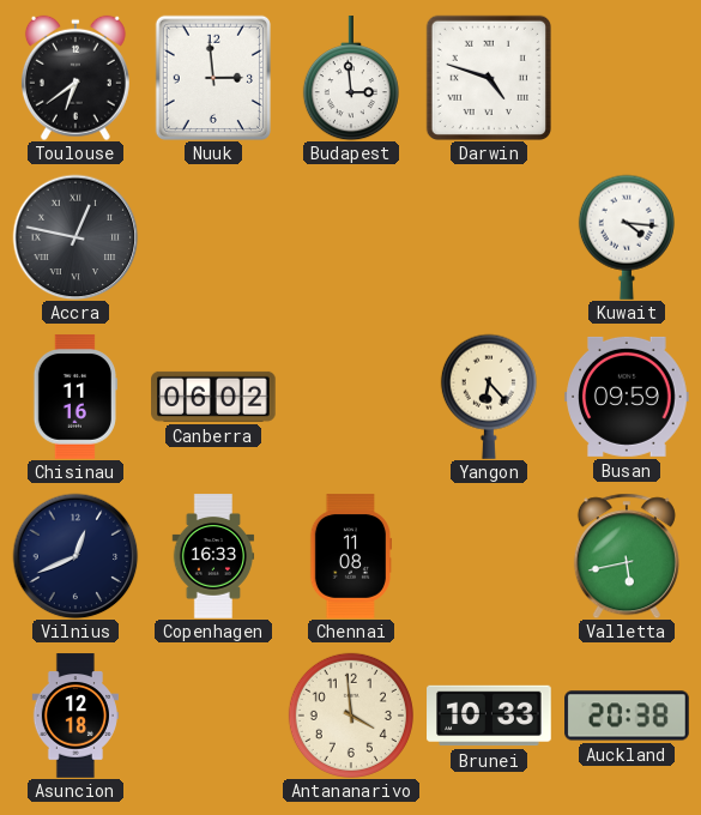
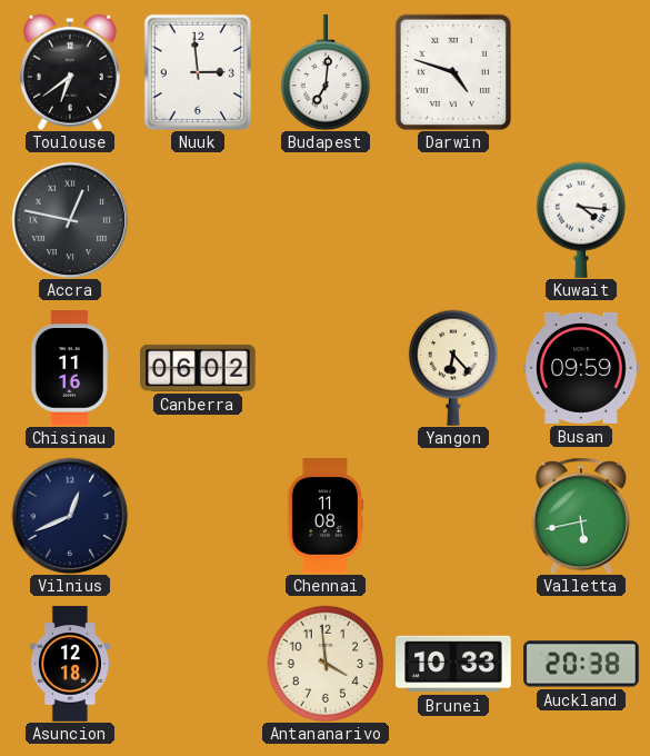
Budapest: 2:59 -> 7:01 (326, 72)
Copenhagen: 16:33 -> none (213, 556)
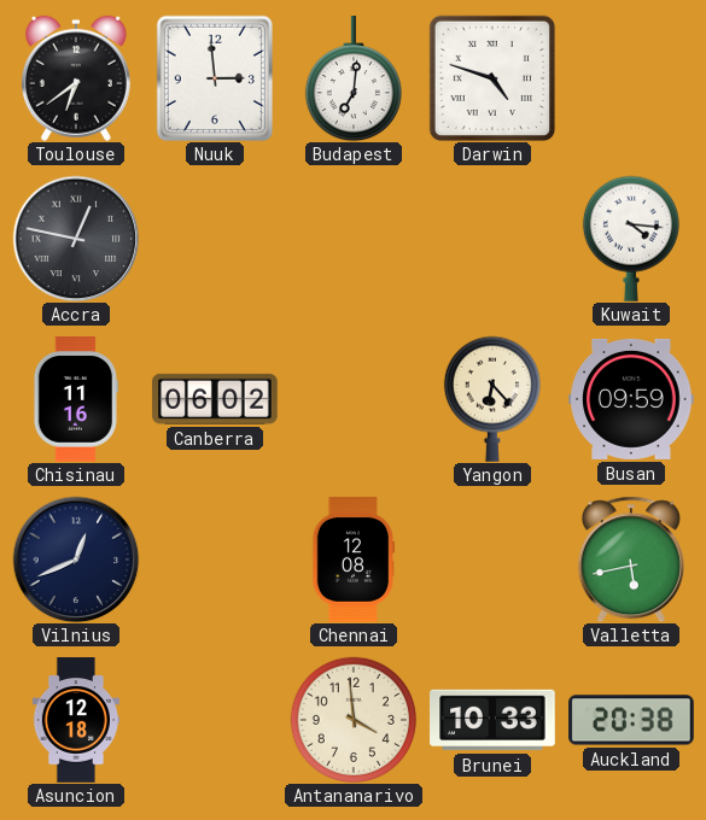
Chennai: 11:08 -> 12:08 (354, 560)
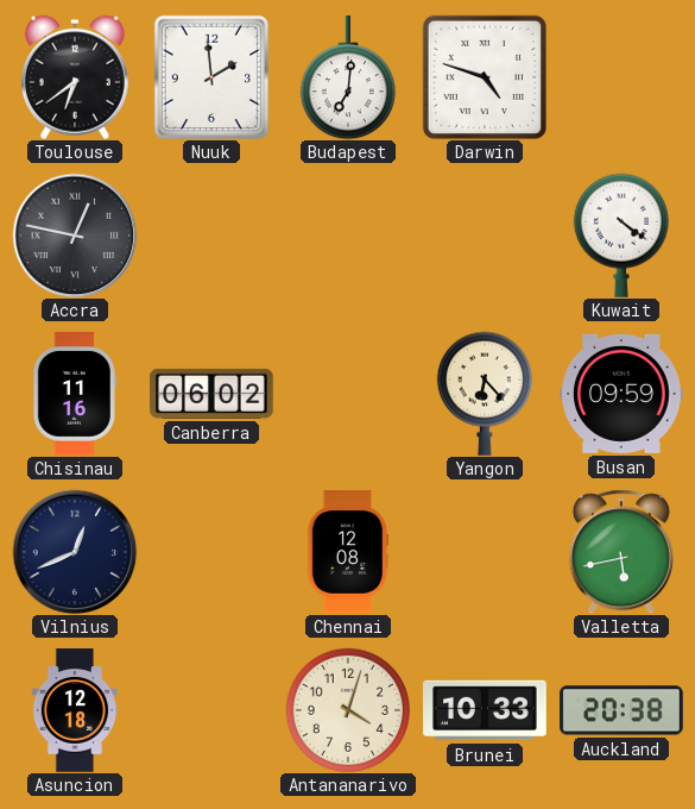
Nuuk: 2:59 -> 1:59 (211, 77)
Kuwait: 4:16 -> 4:21 (621, 236)
Antananarivo: 3:59 -> 4:03 (348, 710)
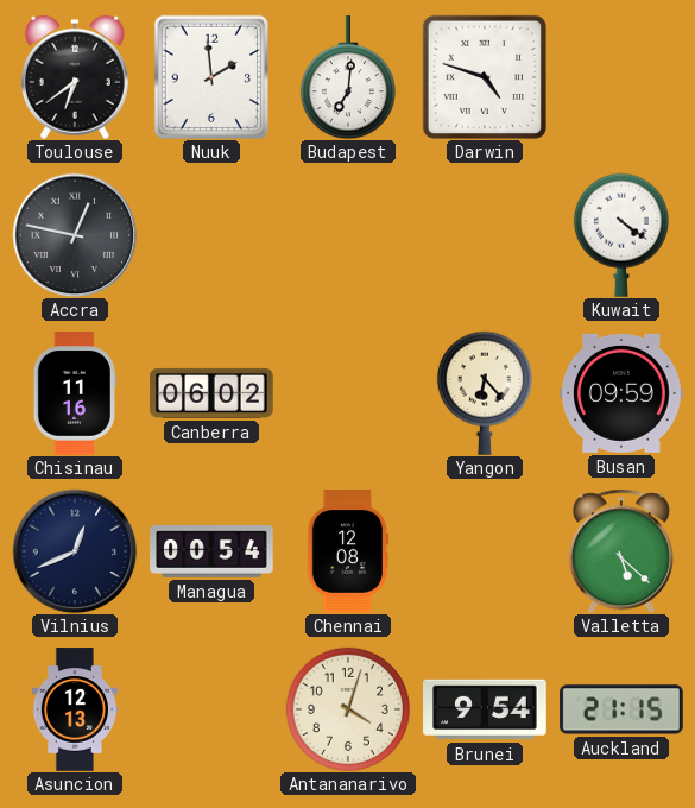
Managua: none -> 00:54 (211, 553)
Valletta: 5:43 -> 5:22 (621, 551)
Asuncion: 12:18 -> 12:13 (74, 709)
Brunei: 10:33 -> 9:54 (485, 709)
Auckland: 20:38 -> 21:15 (621, 709)
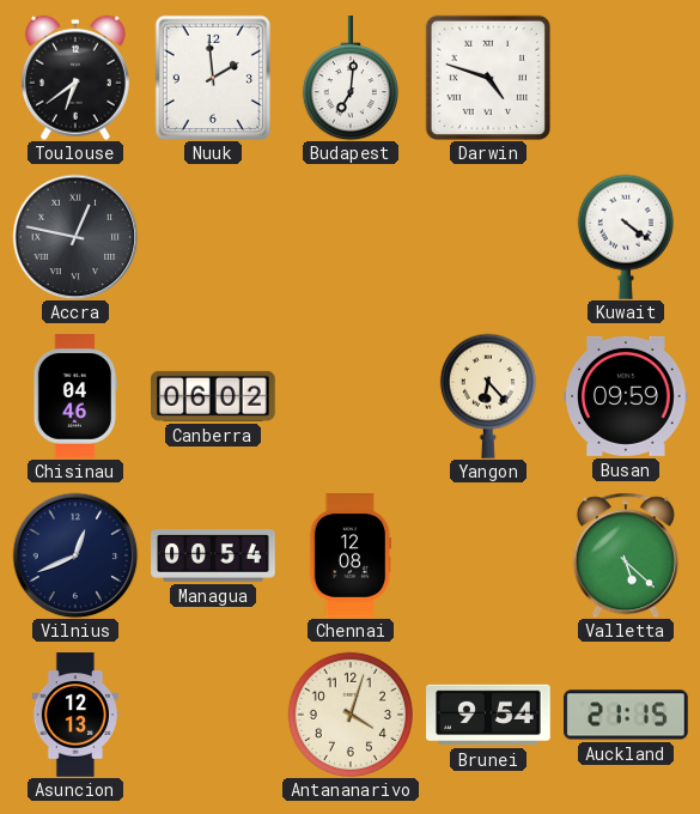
Chisinau: 11:16 -> 04:46 (75, 396)
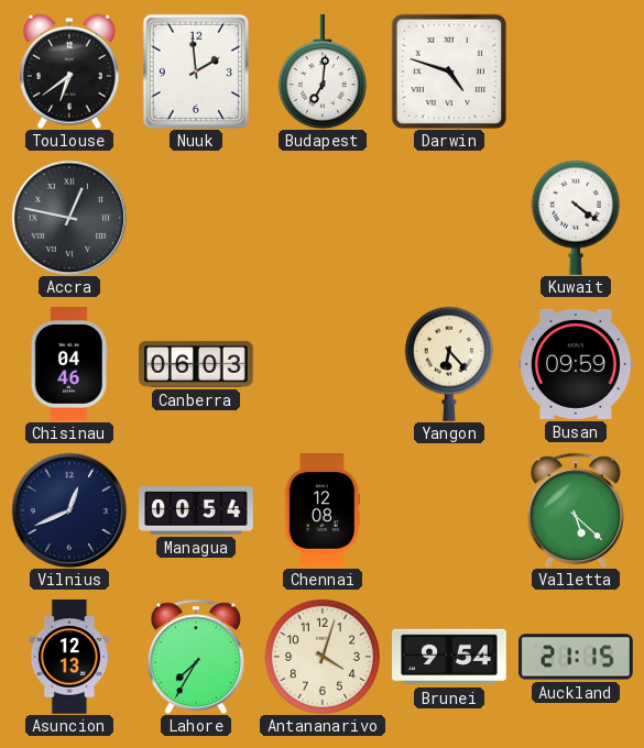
Canberra: 06:02 -> 06:03 (196, 364)
Lahore: none -> 7:35 (196, 657)
